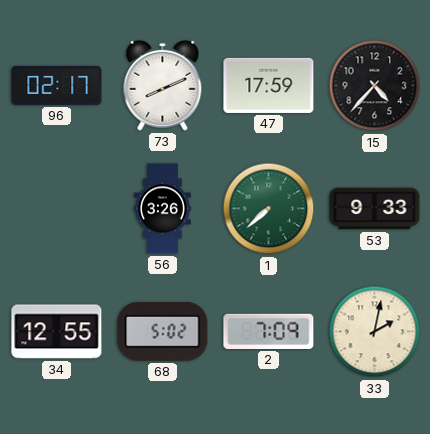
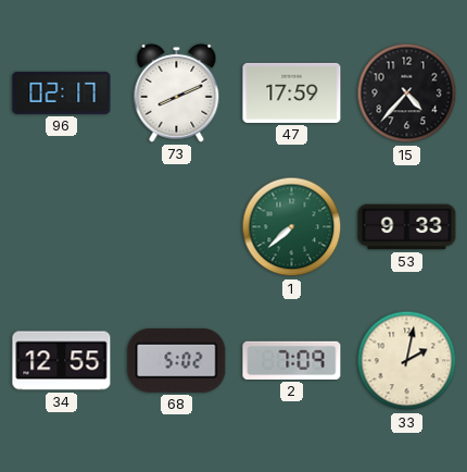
56: 3:26 -> none (163, 209)
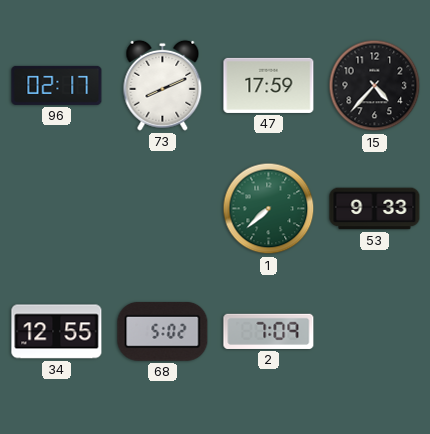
33: 2:02 -> none (407, 361)
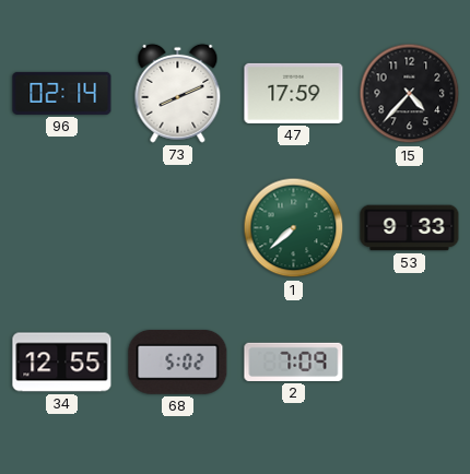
96: 02:17 -> 02:14 (62, 93)
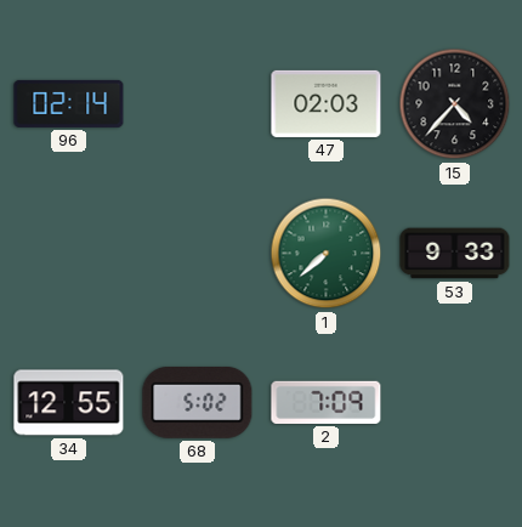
73: 8:11 -> none (178, 93)
47: 17:59 -> 02:03 (327, 103)
